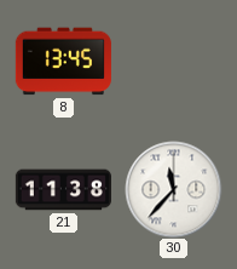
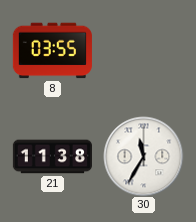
8: 13:45 -> 03:55 (52, 51)
30: 11:37 -> 11:35 (143, 156)
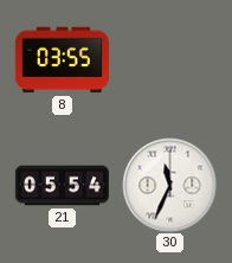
21: 11:38 -> 05:54 (62, 186)
30: 11:35 -> 11:34 (169, 185)
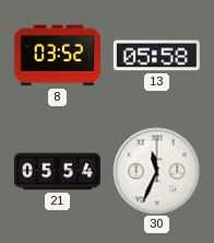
8: 03:55 -> 03:52 (57, 56)
13: none -> 05:58 (156, 56)
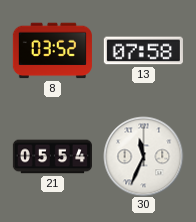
13: 05:58 -> 07:58 (143, 51)
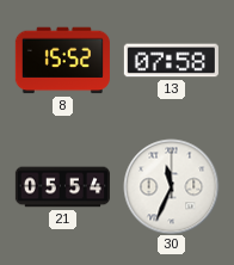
8: 03:52 -> 15:52 (62, 61)
